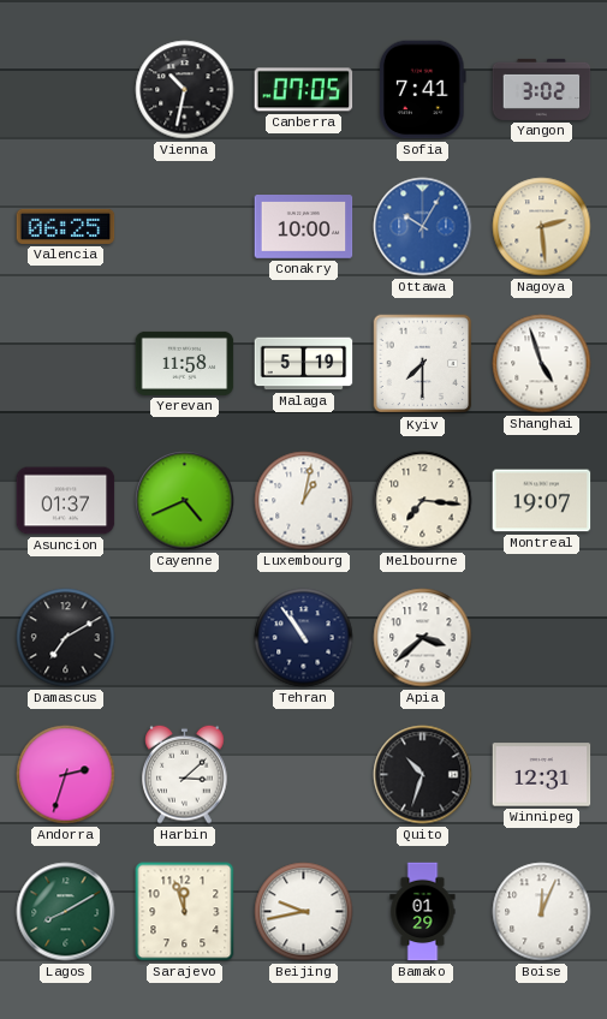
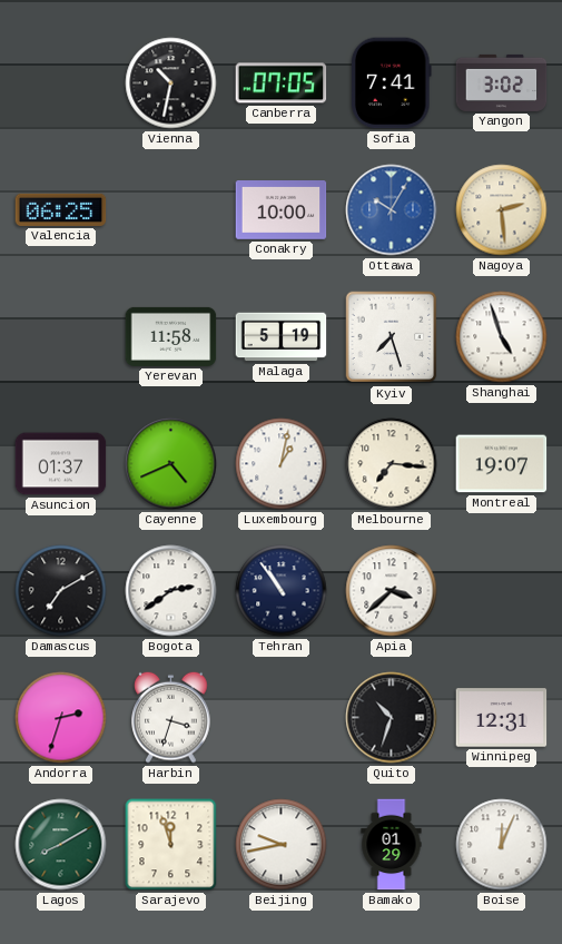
Kyiv: 7:30 -> 7:27 (392, 337)
Bogota: none -> 2:39 (171, 591)
Harbin: 3:08 -> 3:33 (171, 717)
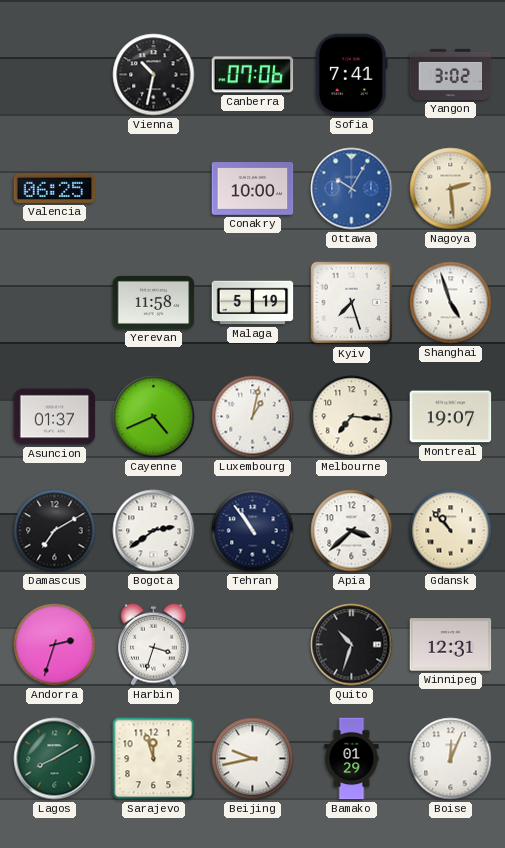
Canberra: 07:05 -> 07:06 (253, 75)
Gdansk: none -> 10:53 (451, 531)
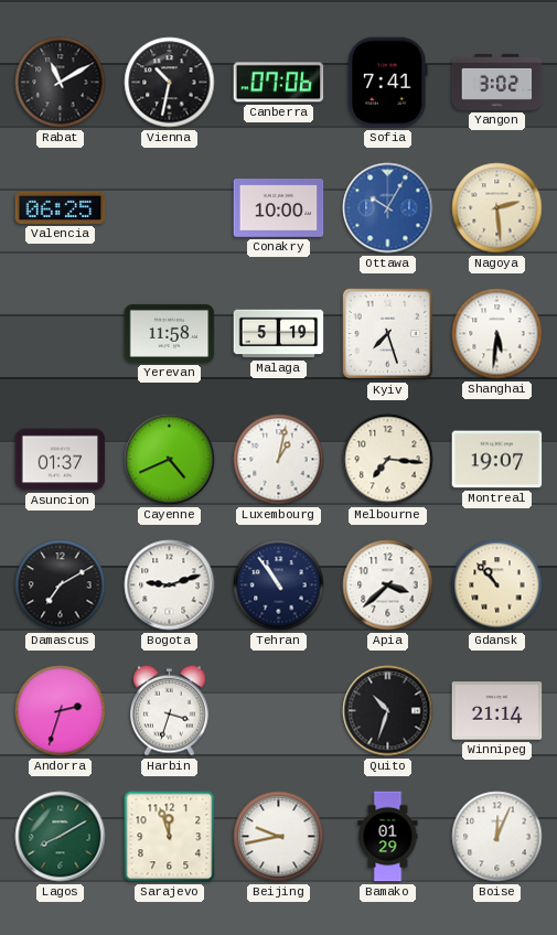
Rabat: none -> 11:10 (61, 83)
Shanghai: 4:57 -> 5:31 (497, 334)
Bogota: 2:39 -> 9:12 (170, 585)
Winnipeg: 12:31 -> 21:14 (497, 711)
